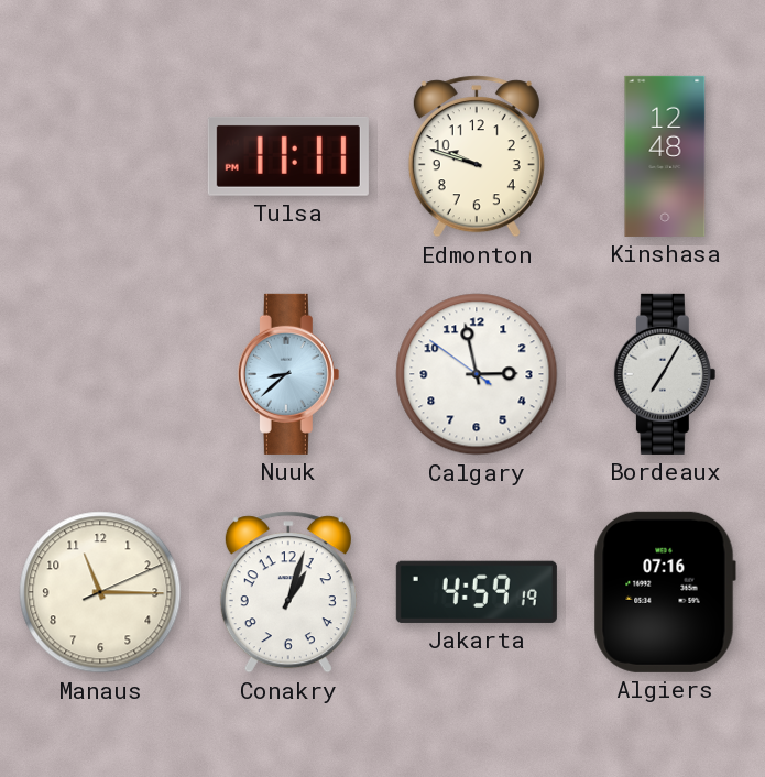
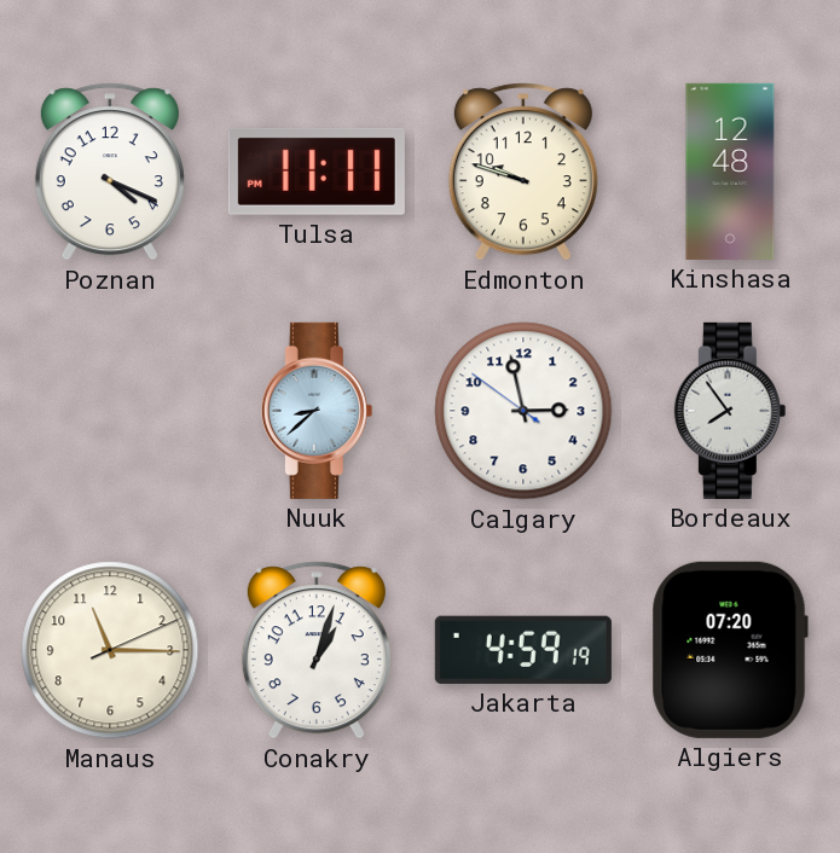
Poznan: none -> 4:19 (110, 172)
Bordeaux: 7:05 -> 7:54 (730, 411)
Algiers: 07:16 -> 07:20 (730, 650)
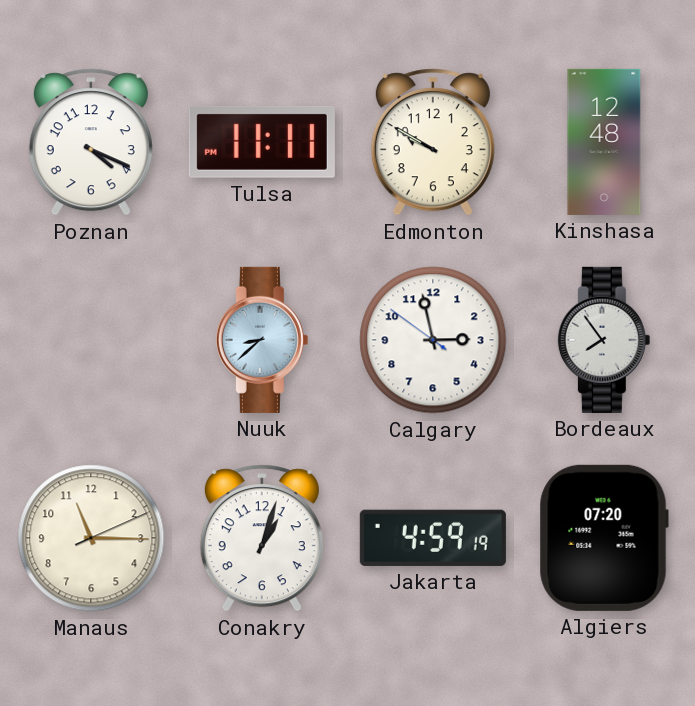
Edmonton: 9:48 -> 9:50 (433, 142)
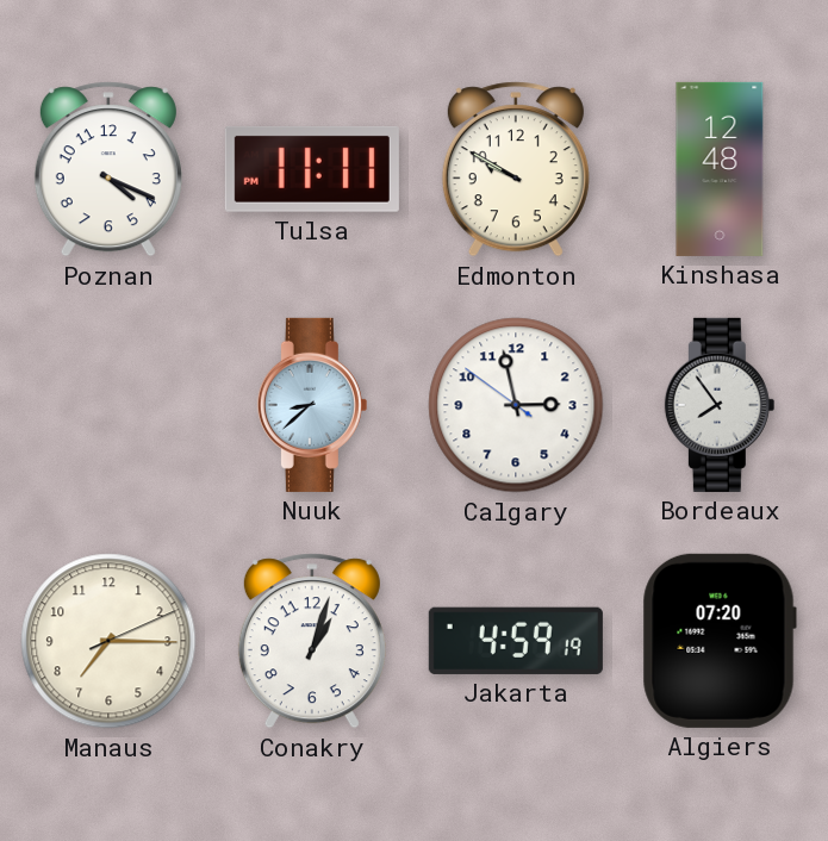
Manaus: 11:15 -> 7:15 (108, 641)
